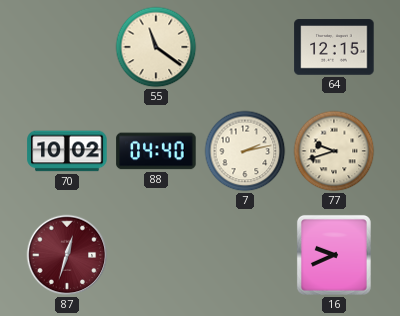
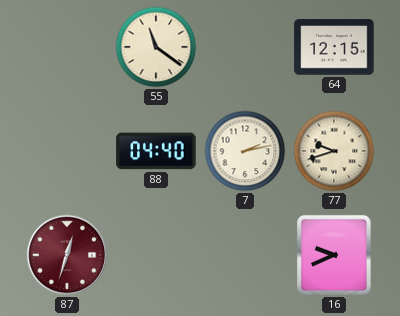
70: 10:02 -> none (67, 151)
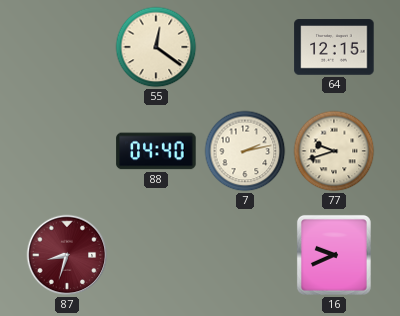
55: 11:21 -> 12:21 (156, 47)
87: 12:33 -> 8:33 (67, 255)
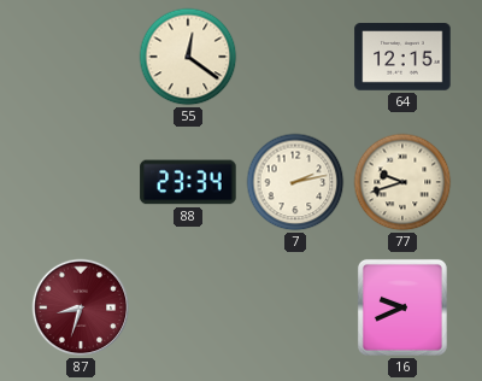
88: 04:40 -> 23:34 (188, 182)
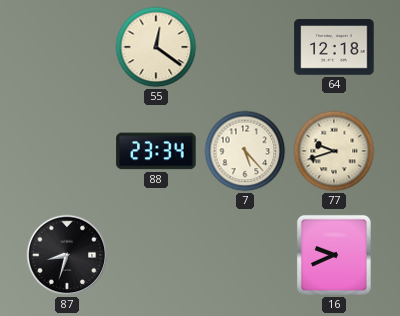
64: 12:15 -> 12:18 (334, 47)
7: 2:13 -> 5:23 (245, 151)
87 dial: burgundy -> black (67, 255)
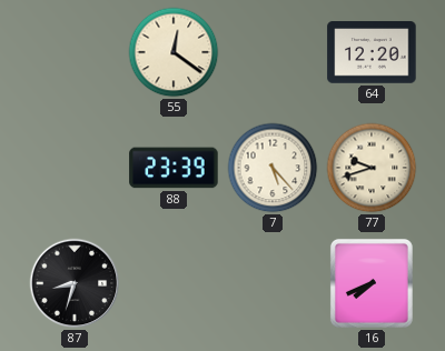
64: 12:18 -> 12:20 (372, 52)
88: 23:34 -> 23:39 (174, 168)
16: 9:41 -> 7:41 (372, 283)
